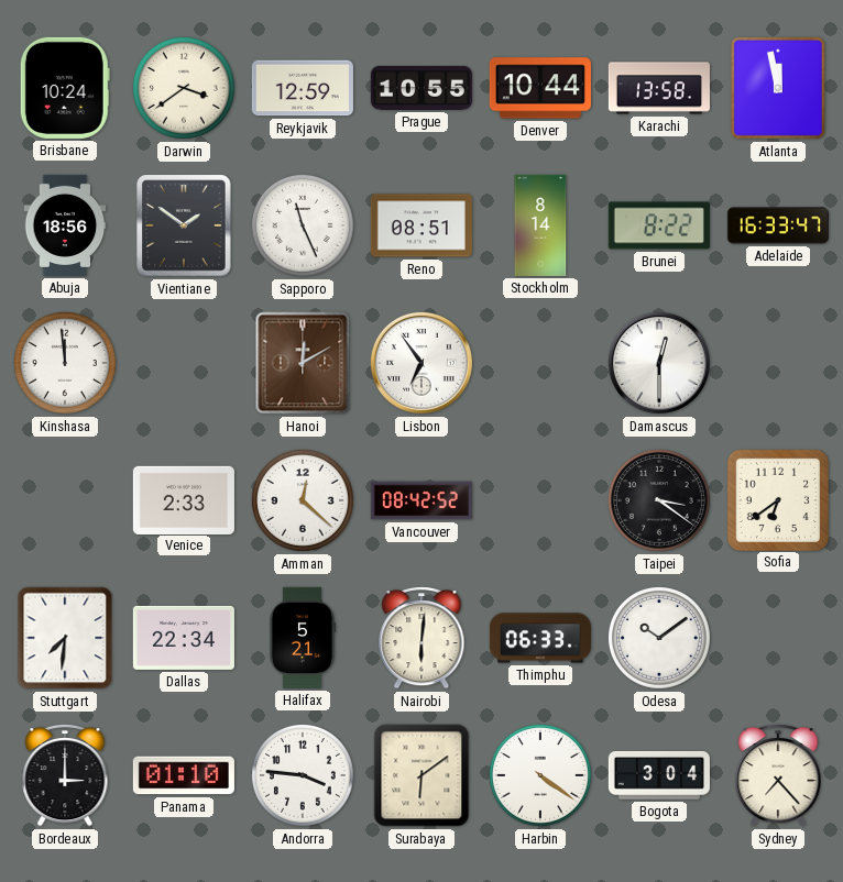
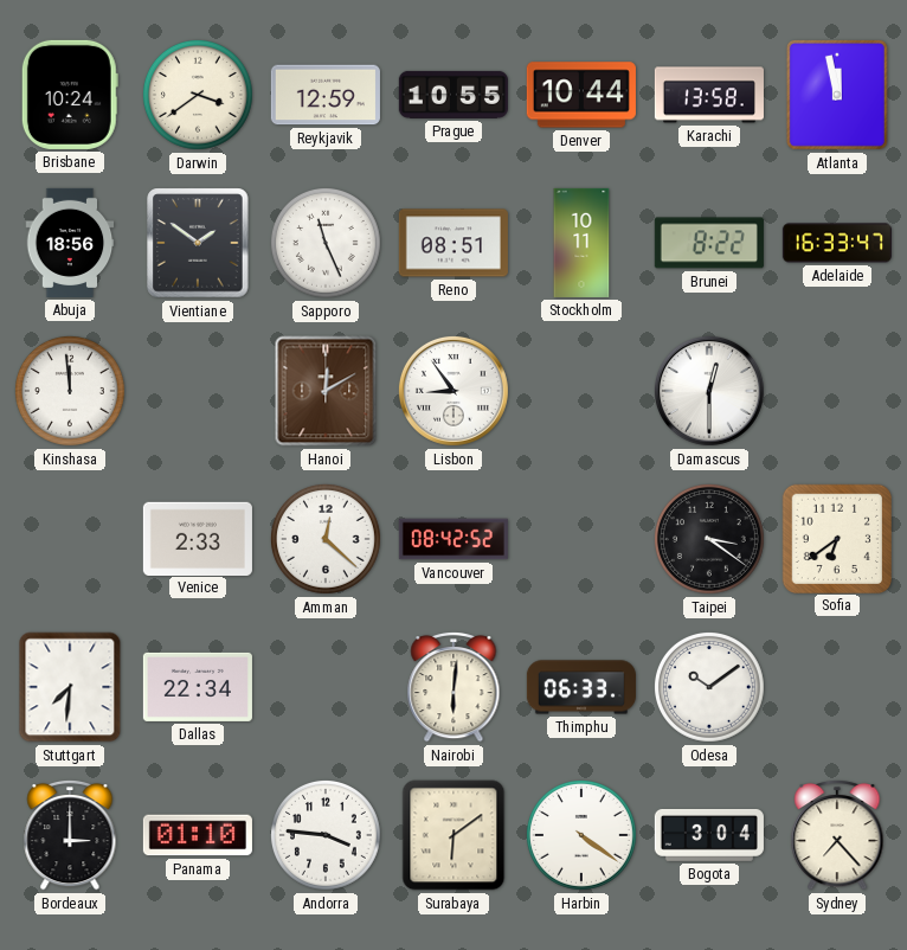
Stockholm: 8:14 -> 10:11 (581, 243)
Lisbon: 6:54 -> 8:54 (454, 391)
Halifax: 5:21 -> none (302, 638)
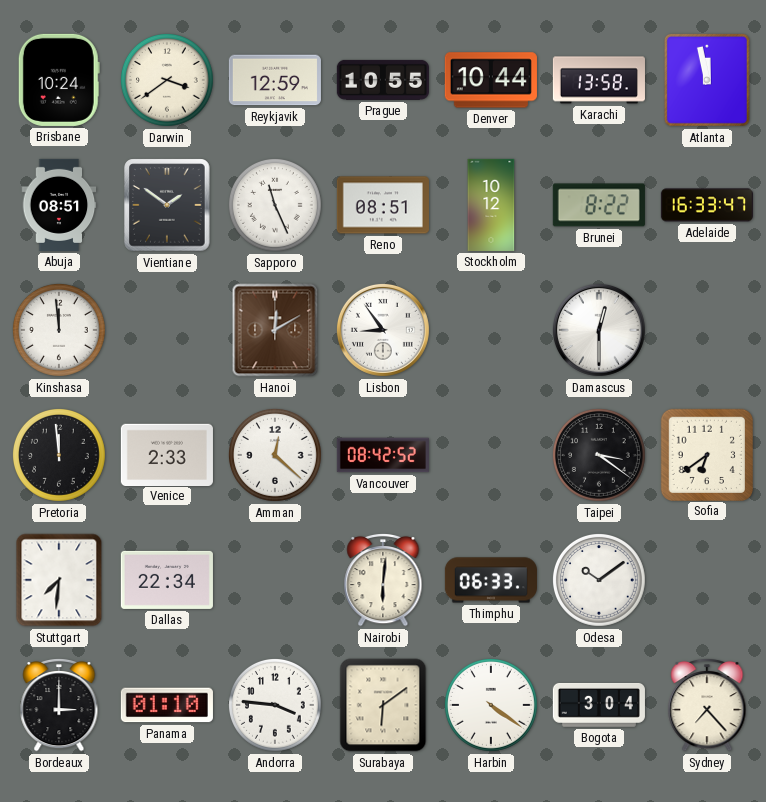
Abuja: 18:56 -> 08:51 (59, 205)
Stockholm: 10:11 -> 10:12 (491, 205)
Pretoria: none -> 11:59 (59, 455)
